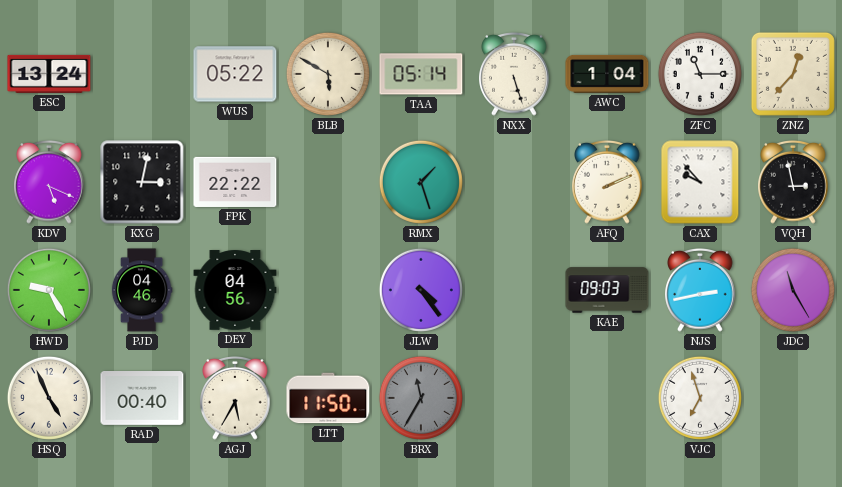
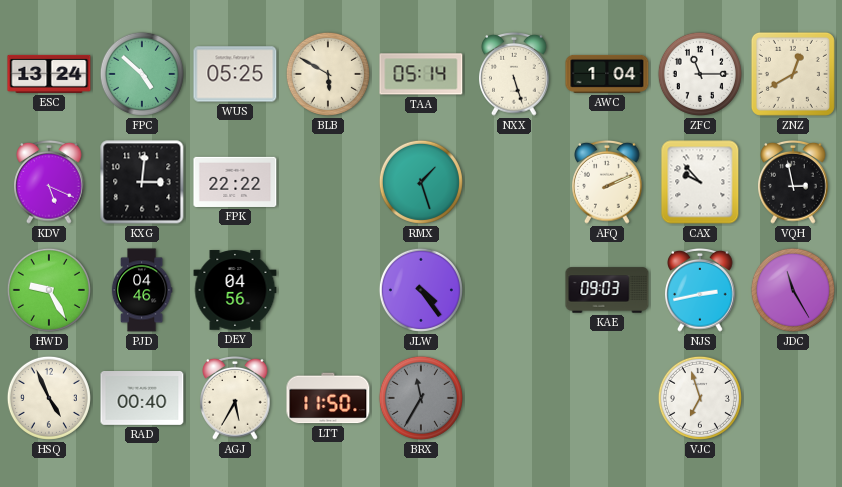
FPC: none -> 4:52 (142, 74)
WUS: 05:22 -> 05:25 (235, 74)
ZNZ: 12:37 -> 12:40 (793, 74)
KXG: 3:02 -> 3:01 (142, 182)
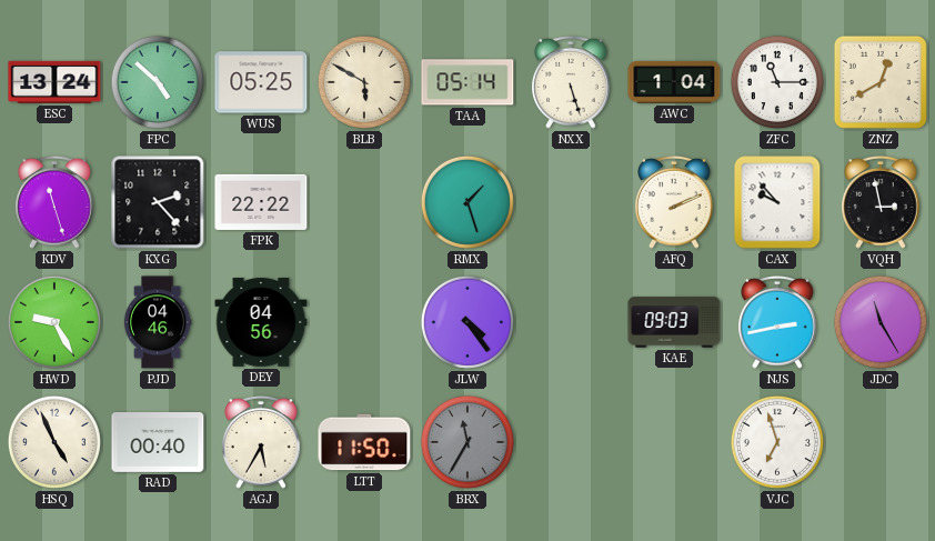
KDV: 5:19 -> 11:27 (54, 203)
KXG: 3:01 -> 2:23 (158, 202)
